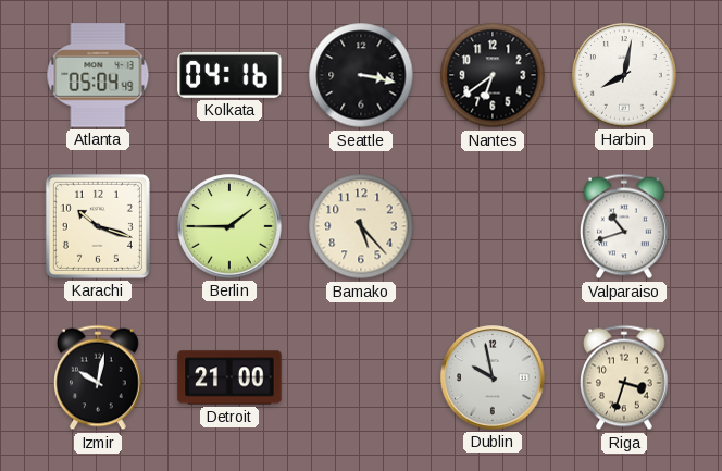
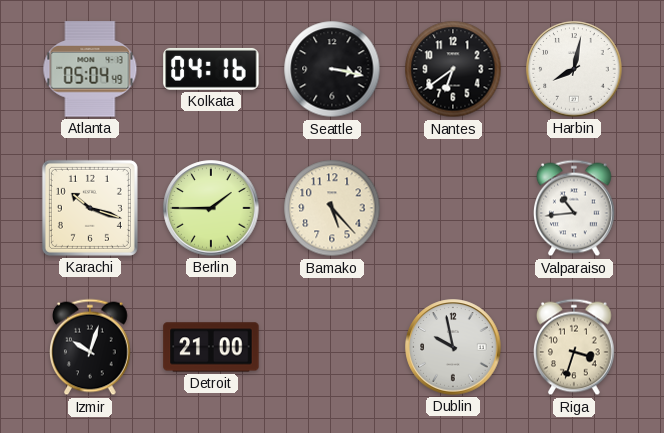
Valparaiso: 10:42 -> 10:44 (575, 208)
Izmir: 10:02 -> 10:03 (91, 347)
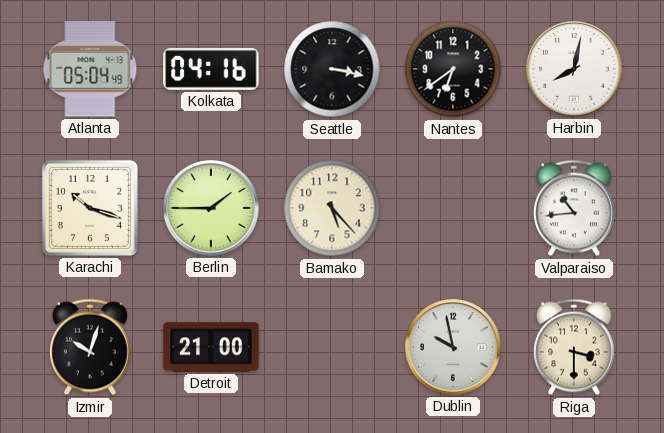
Riga: 3:33 -> 3:30 (575, 347)
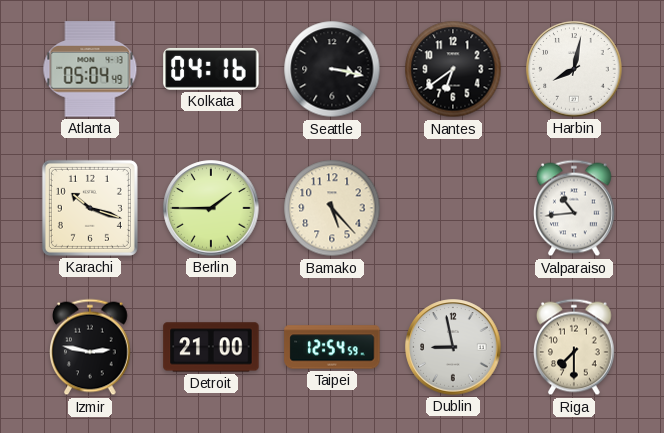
Izmir: 10:03 -> 2:47 (91, 347)
Taipei: none -> 12:54 (332, 347)
Dublin: 9:58 -> 8:58 (453, 347)
Riga: 3:30 -> 7:30 (575, 347)
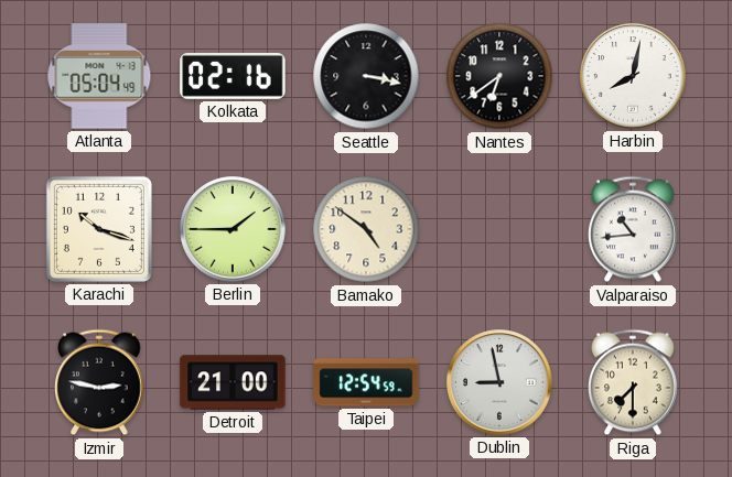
Kolkata: 04:16 -> 02:16 (233, 76)
Bamako: 5:23 -> 4:51 (366, 229)
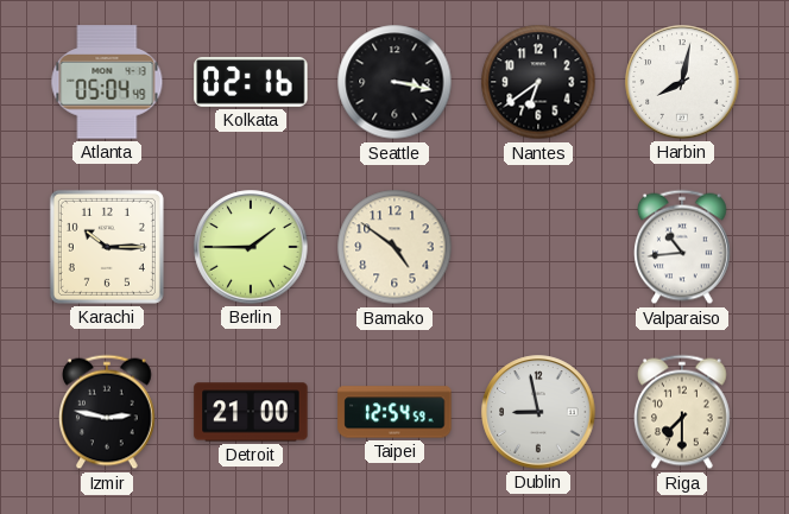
Karachi: 10:18 -> 10:15 (107, 247)
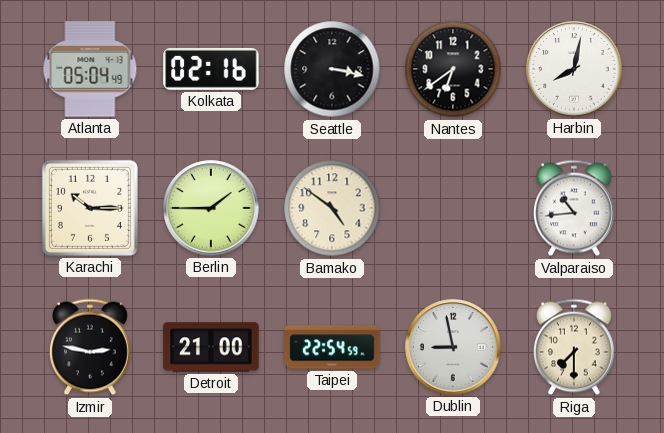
Taipei: 12:54 -> 22:54 (332, 347)
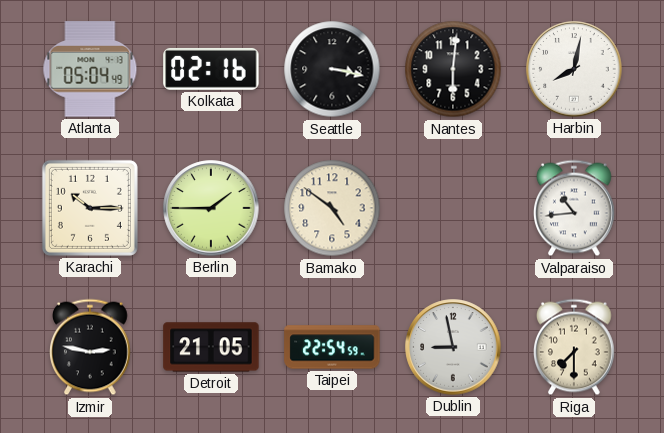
Nantes: 6:39 -> 6:01 (453, 69)
Detroit: 21:00 -> 21:05 (211, 347)
